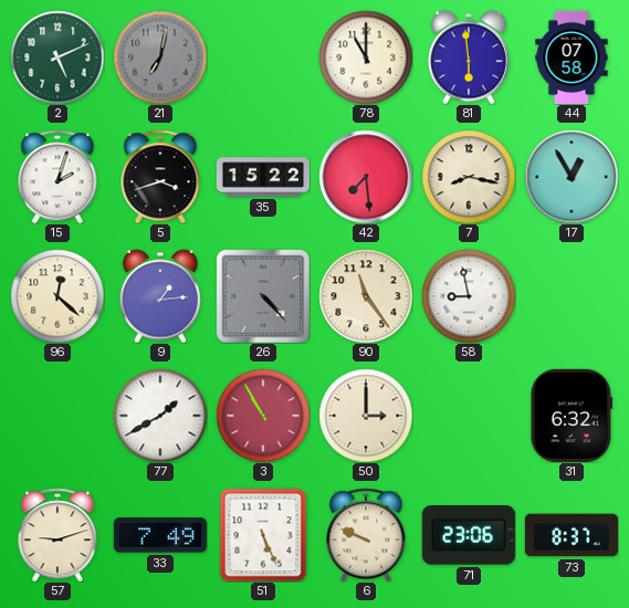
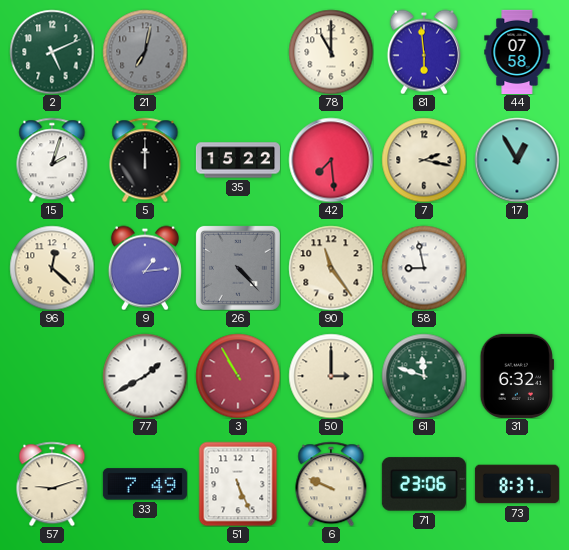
5: 3:42 -> 12:00 (145, 160)
7: 8:17 -> 2:17 (424, 160)
61: none -> 11:48 (424, 376)
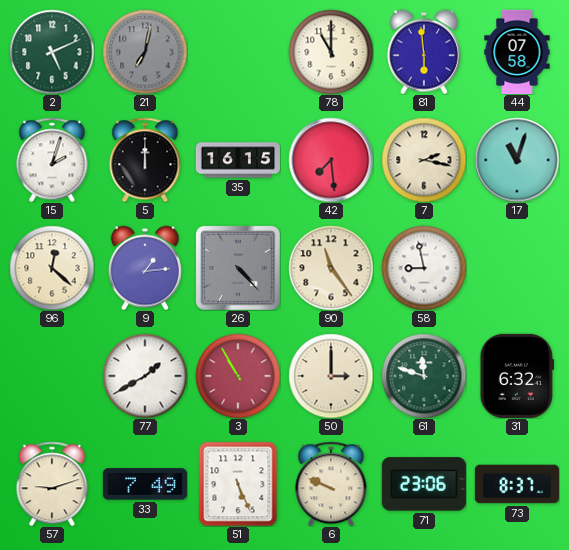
35: 15:22 -> 16:15 (238, 160)
17: 12:55 -> 11:03 (517, 160)
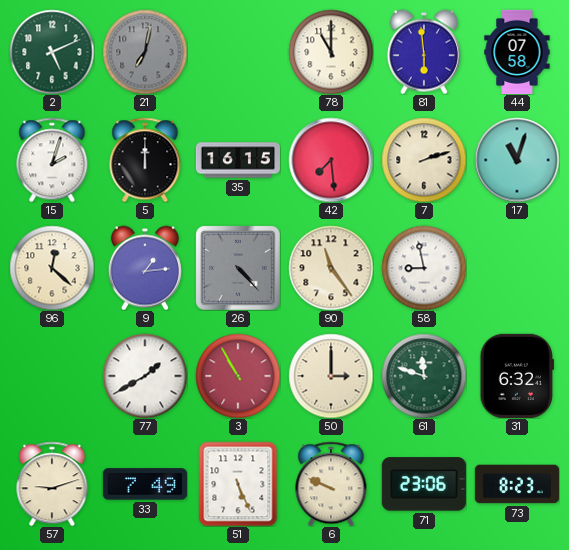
7: 2:17 -> 2:12 (424, 160)
73: 8:37 -> 8:23 (517, 484)
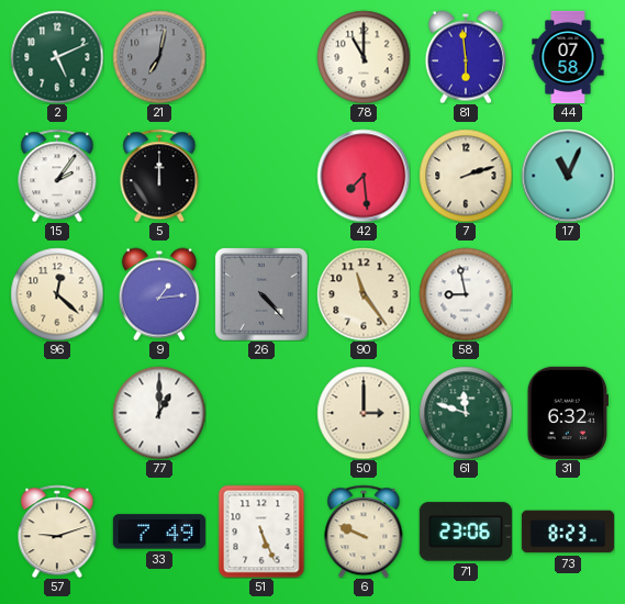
15: 2:03 -> 2:06 (57, 176)
35: 16:15 -> none (238, 160)
17: 11:03 -> 11:04 (568, 176)
77: 1:40 -> 1:00 (159, 413)
3: 10:55 -> none (238, 376)
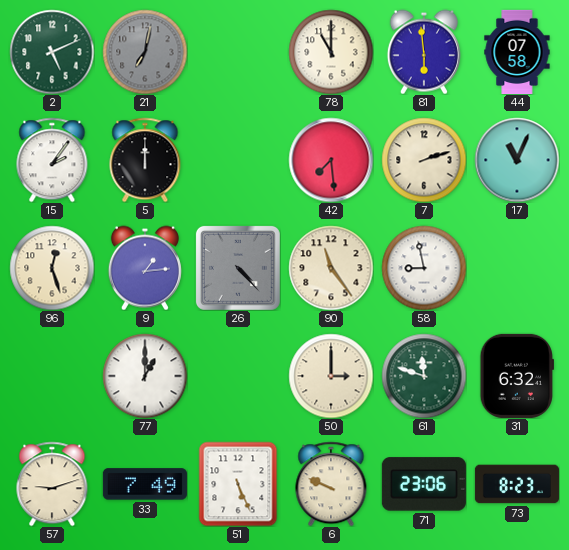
96: 12:22 -> 12:27 (52, 268)
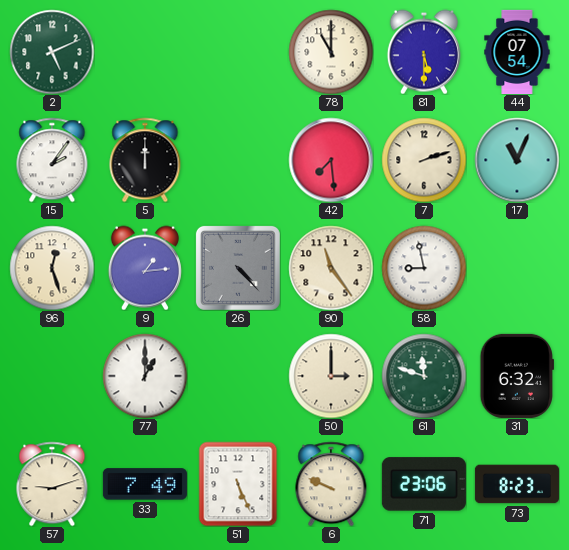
21: 7:02 -> none (145, 52)
81: 5:59 -> 5:30 (424, 52)
44: 07:58 -> 07:54 (517, 52)
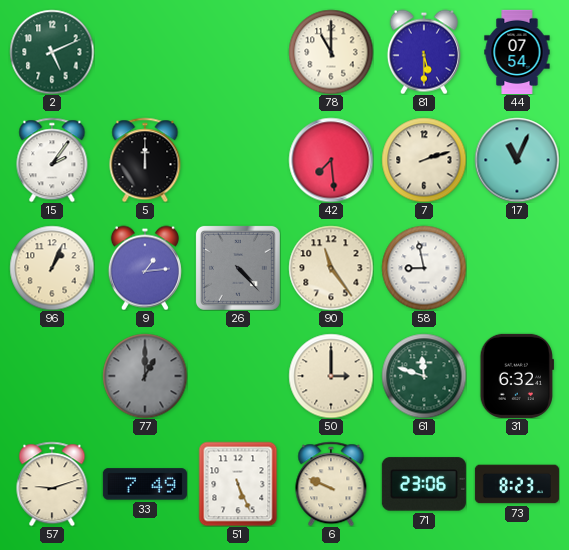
96: 12:27 -> 1:04 (52, 268)
77 dial: white -> grey (145, 376)
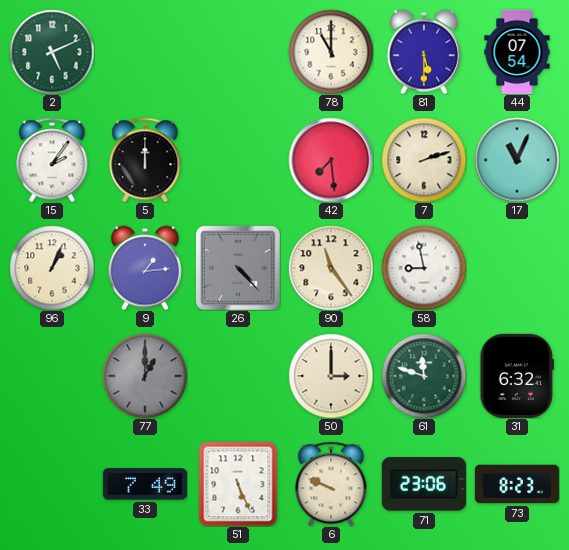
57: 9:12 -> none (52, 484)
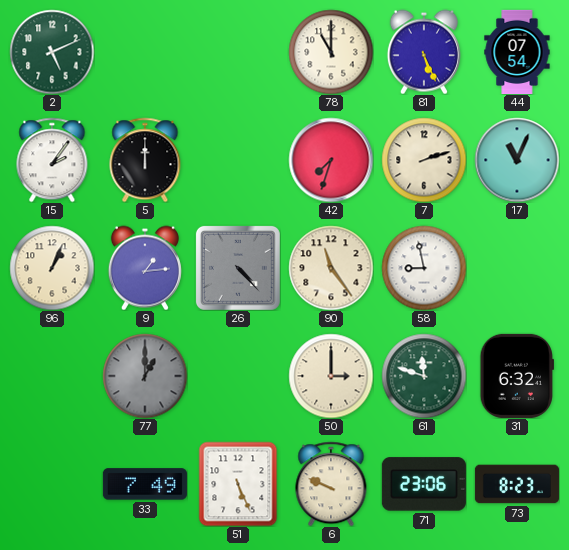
81: 5:30 -> 5:26 (424, 52)
42: 7:29 -> 7:33 (331, 160)
